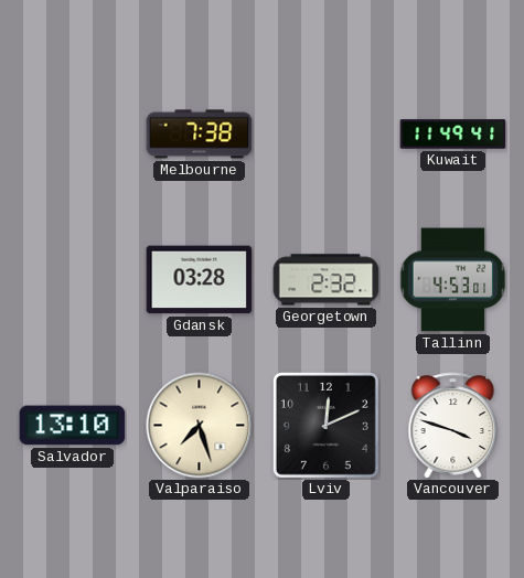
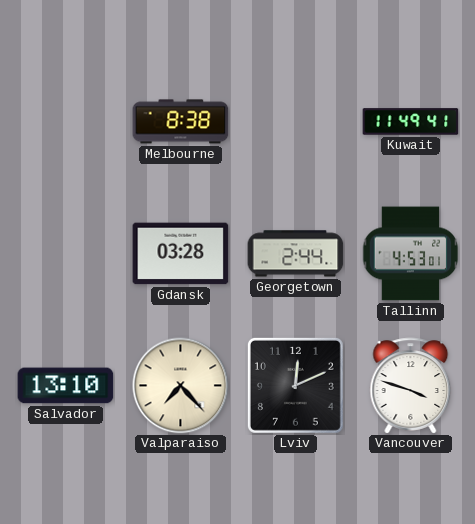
Melbourne: 7:38 -> 8:38 (181, 122)
Georgetown: 2:32 -> 2:44 (296, 254)
Valparaiso: 7:27 -> 7:23 (181, 386)
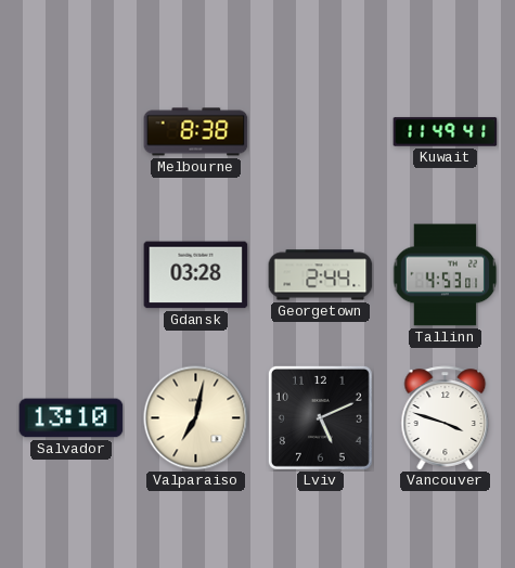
Valparaiso: 7:23 -> 7:02 (196, 418)
Lviv: 12:11 -> 5:11 (320, 417)
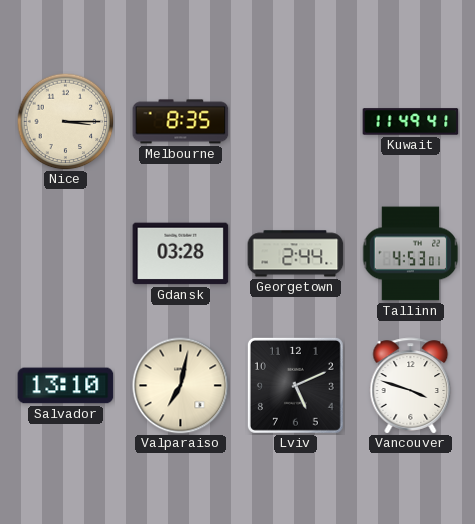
Nice: none -> 3:15 (65, 121)
Melbourne: 8:38 -> 8:35 (181, 122)
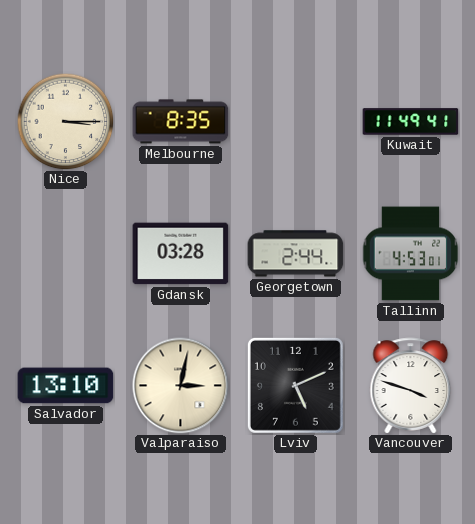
Valparaiso: 7:02 -> 3:02 (181, 386)
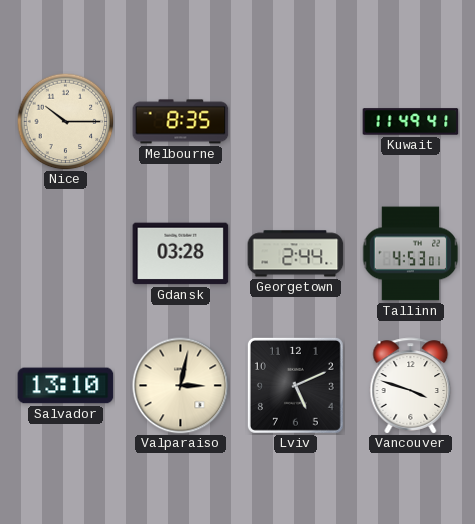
Nice: 3:15 -> 10:15 (65, 121)
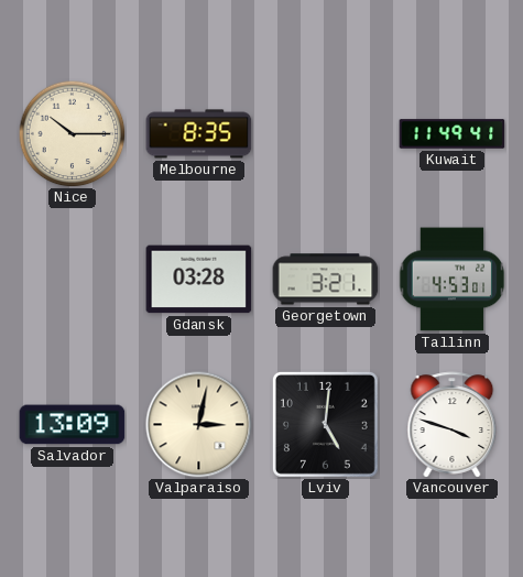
Georgetown: 2:44 -> 3:21 (326, 280)
Salvador: 13:10 -> 13:09 (73, 425)
Lviv: 5:11 -> 5:01 (325, 424)
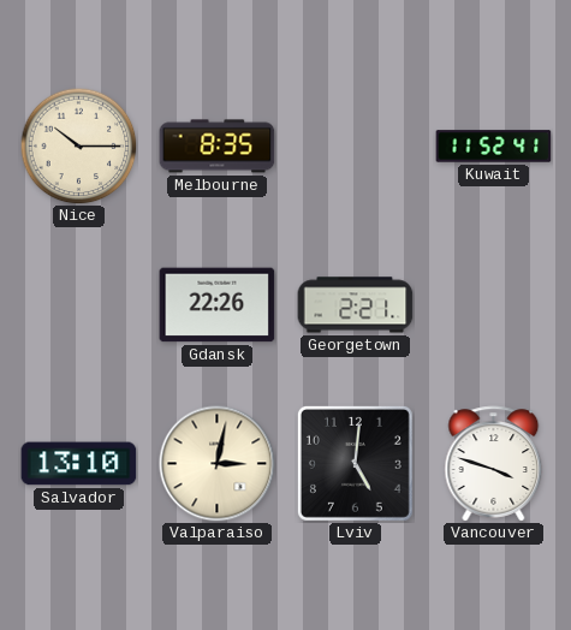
Kuwait: 11:49 -> 11:52 (494, 147)
Gdansk: 03:28 -> 22:26 (218, 305)
Georgetown: 3:21 -> 2:21 (356, 305)
Tallinn: 4:53 -> none (451, 280)
Salvador: 13:09 -> 13:10 (79, 464)
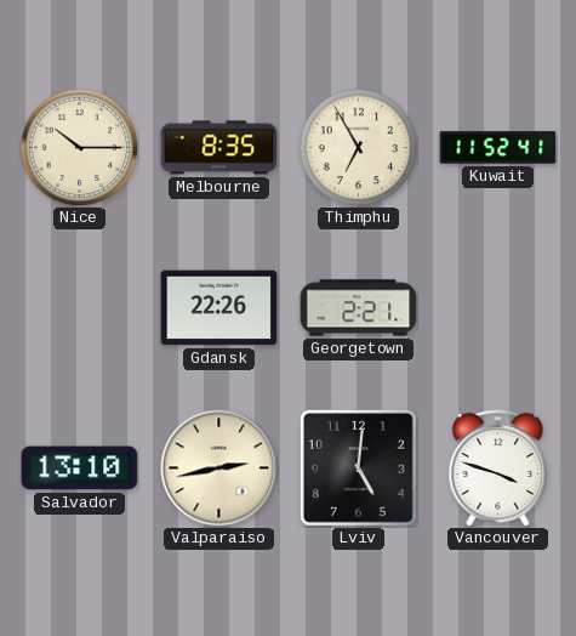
Thimphu: none -> 6:55 (358, 147)
Valparaiso: 3:02 -> 2:43 (219, 469)
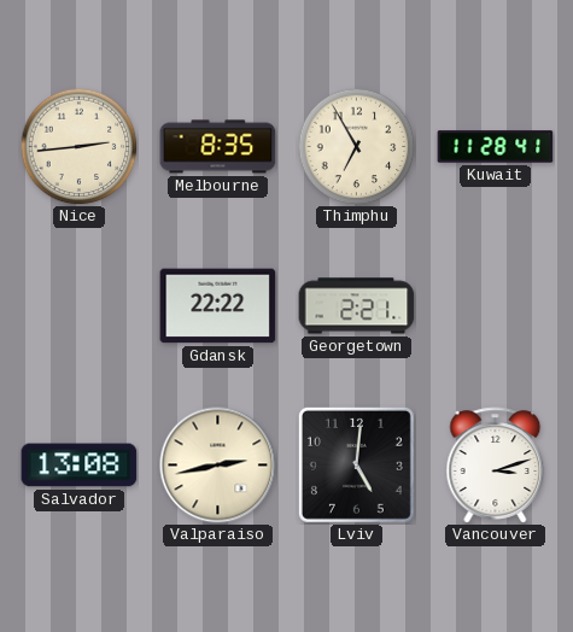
Nice: 10:15 -> 2:44 (78, 146)
Kuwait: 11:52 -> 11:28 (496, 147)
Gdansk: 22:26 -> 22:22 (218, 306)
Salvador: 13:10 -> 13:08 (80, 466)
Vancouver: 3:48 -> 3:12 (496, 466)
